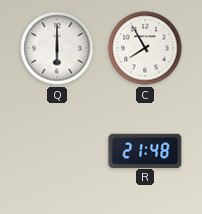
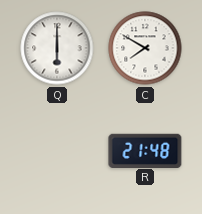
C: 7:55 -> 7:50 (145, 48)
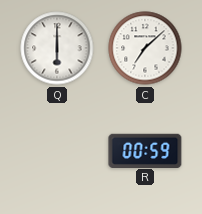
C: 7:50 -> 7:08 (145, 48)
R: 21:48 -> 00:59 (145, 150)
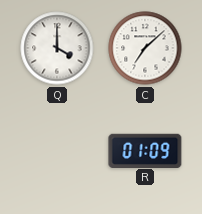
Q: 6:00 -> 4:00 (57, 48)
R: 00:59 -> 01:09 (145, 150)
